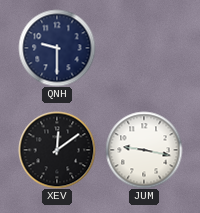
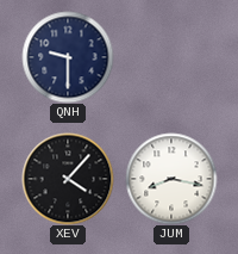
XEV: 12:09 -> 4:07 (68, 179)
JUM: 9:17 -> 8:17 (171, 179)
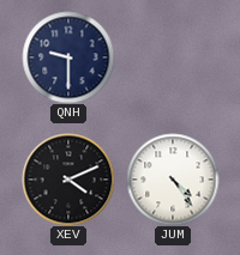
XEV: 4:07 -> 4:11 (68, 180)
JUM: 8:17 -> 4:24 (173, 180)
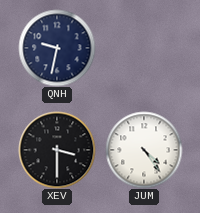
QNH: 9:30 -> 9:32 (57, 48)
XEV: 4:11 -> 3:30 (57, 150)
